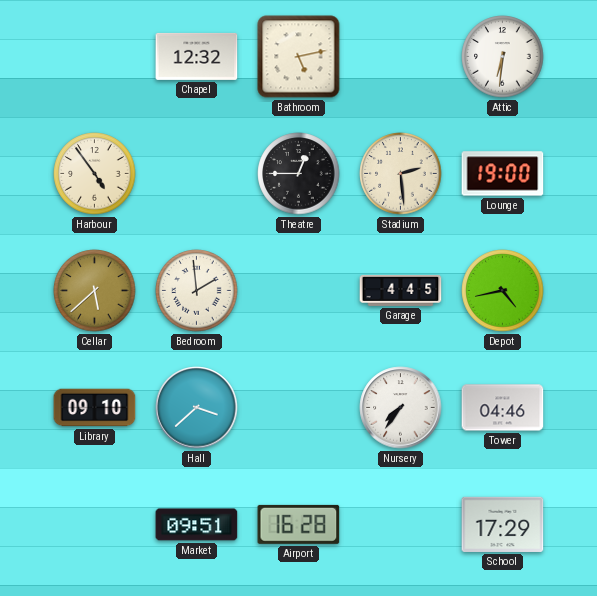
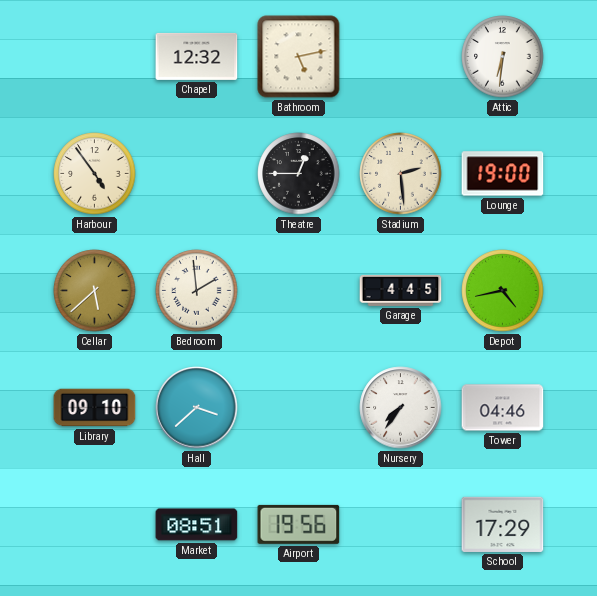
Market: 09:51 -> 08:51 (197, 525)
Airport: 16:28 -> 19:56 (299, 524)
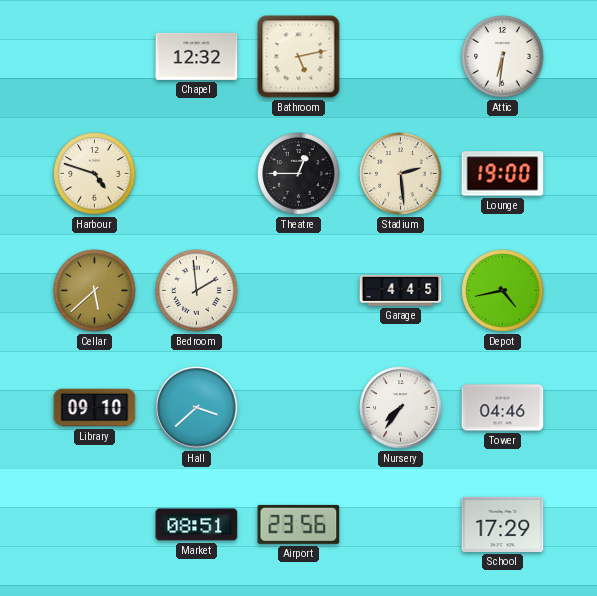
Harbour: 4:54 -> 4:48 (95, 174)
Airport: 19:56 -> 23:56 (299, 524)
